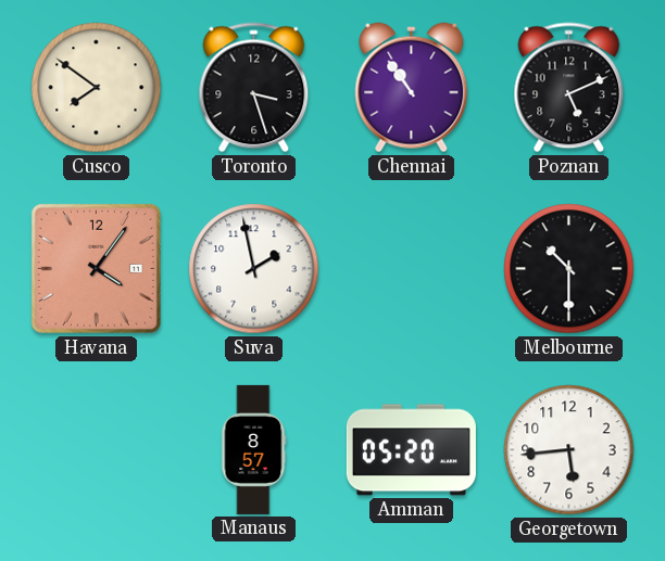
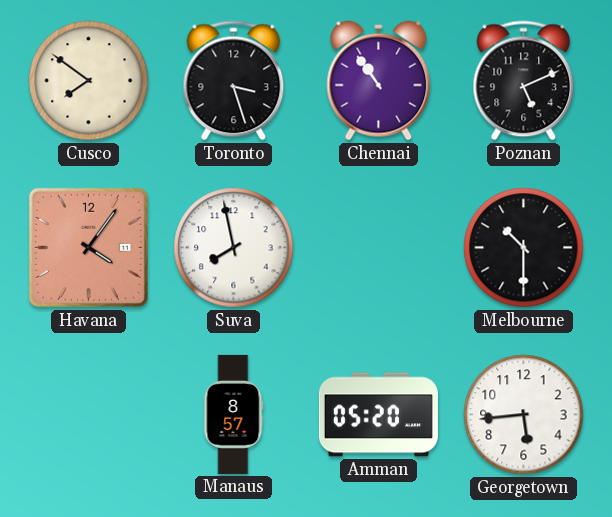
Suva: 1:58 -> 7:58 (234, 248)
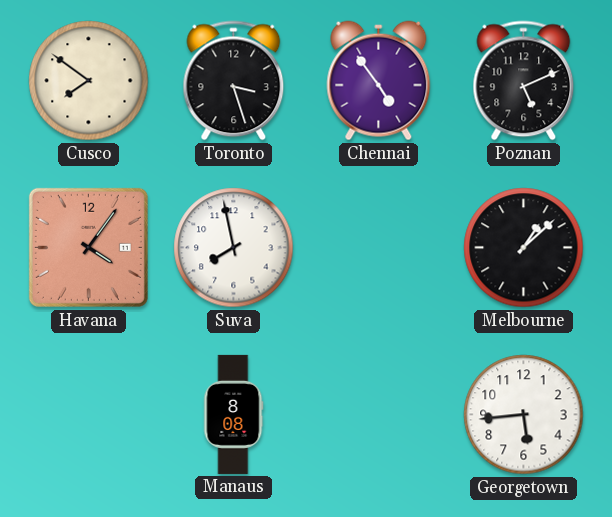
Chennai: 10:54 -> 4:54 (379, 81)
Melbourne: 10:30 -> 1:08 (524, 248)
Manaus: 8:57 -> 8:08 (233, 414)
Amman: 05:20 -> none (378, 415)
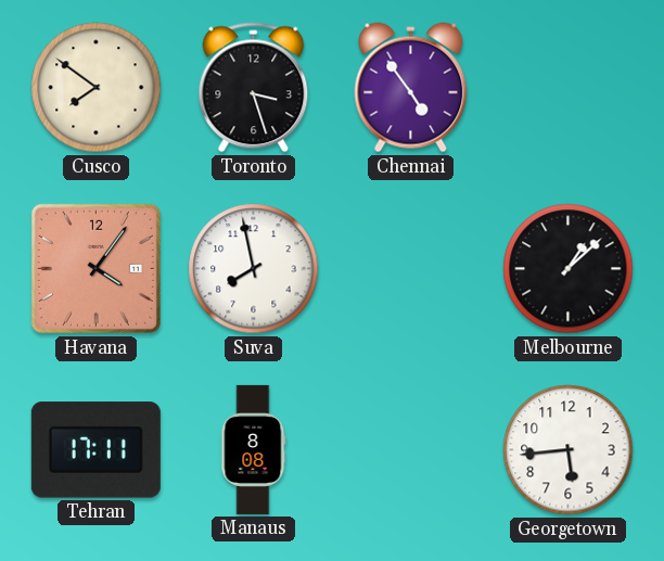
Poznan: 5:11 -> none (524, 81)
Tehran: none -> 17:11 (95, 450)
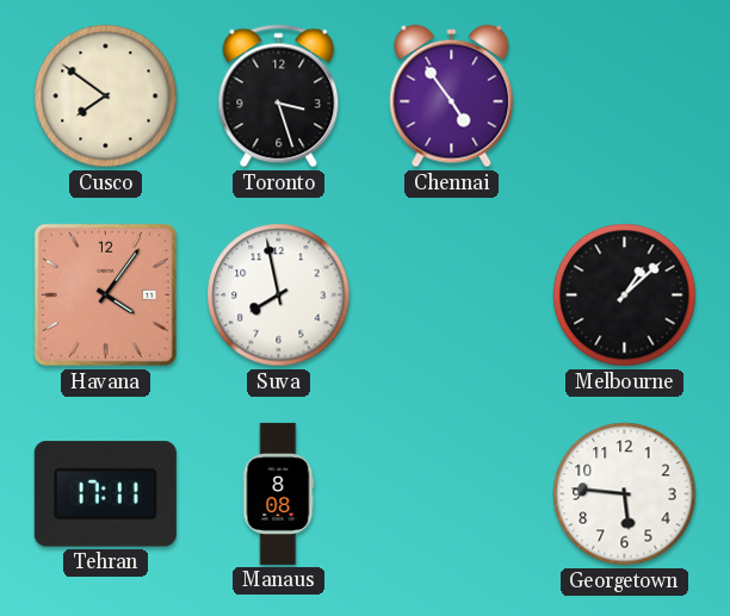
Georgetown: 5:44 -> 5:46 (625, 494)
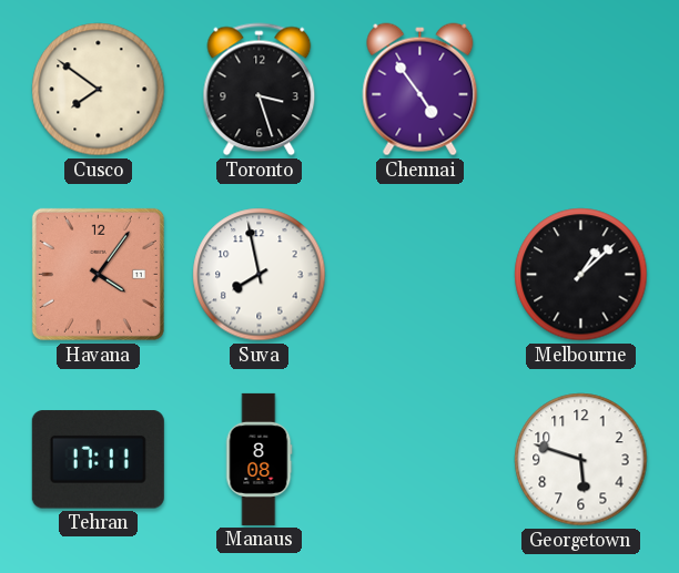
Georgetown: 5:46 -> 5:48 (581, 460)
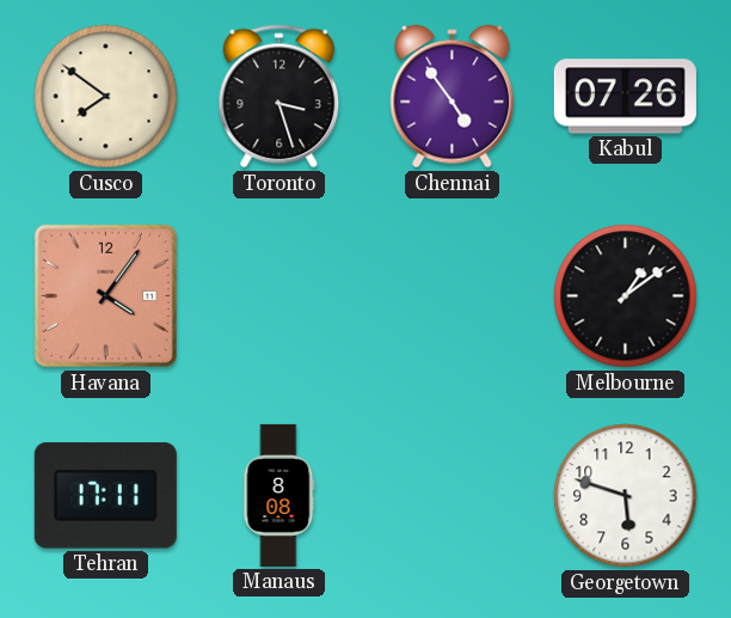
Kabul: none -> 07:26 (625, 97)
Suva: 7:58 -> none (260, 275)
Melbourne: 1:08 -> 1:09 (626, 296)
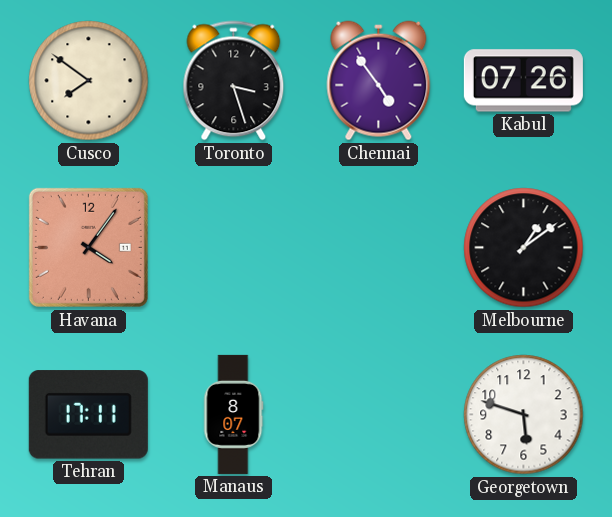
Manaus: 8:08 -> 8:07 (233, 414)
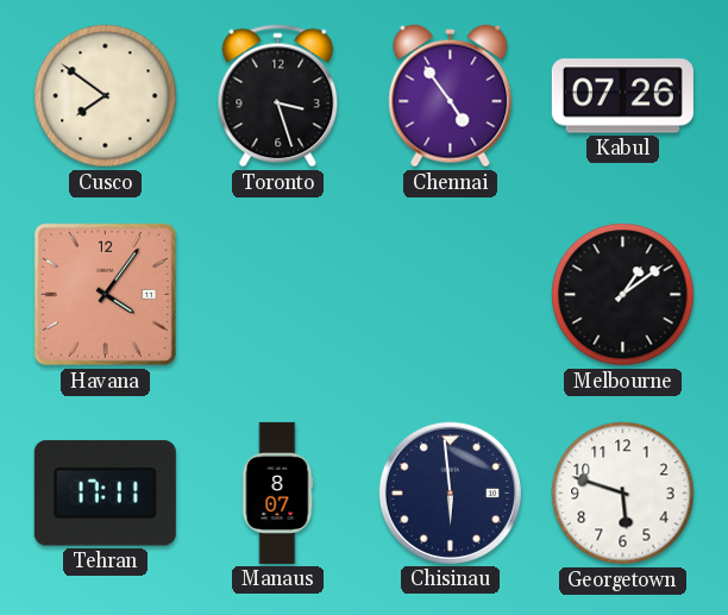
Chisinau: none -> 5:59 (450, 492)
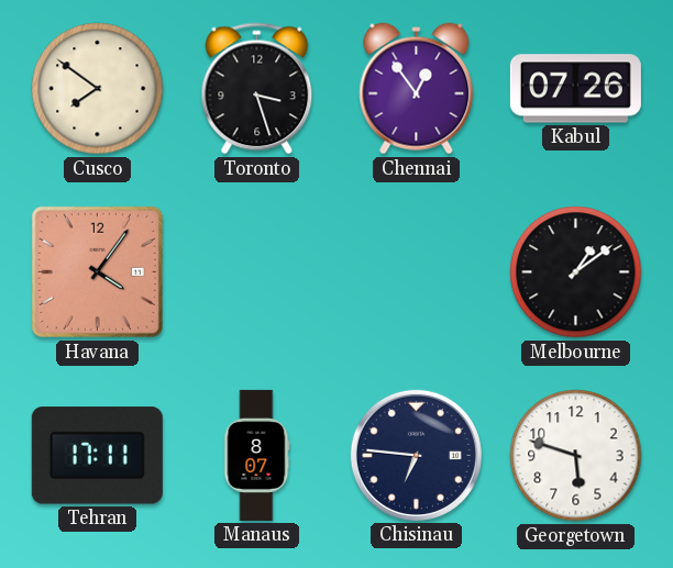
Chennai: 4:54 -> 12:54 (417, 89)
Chisinau: 5:59 -> 6:46 (416, 455)
